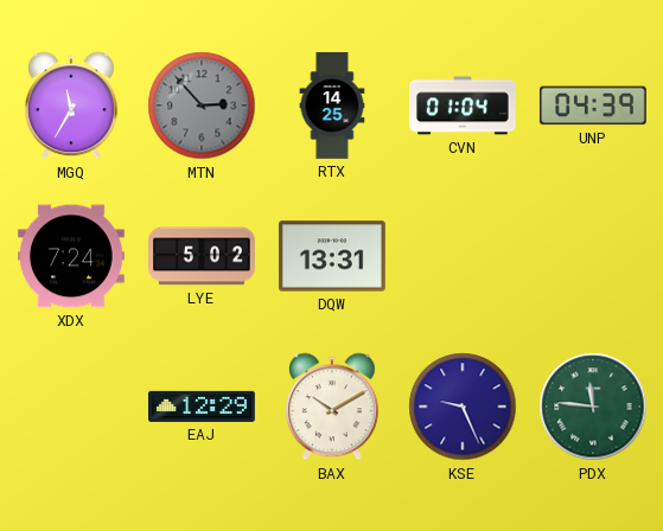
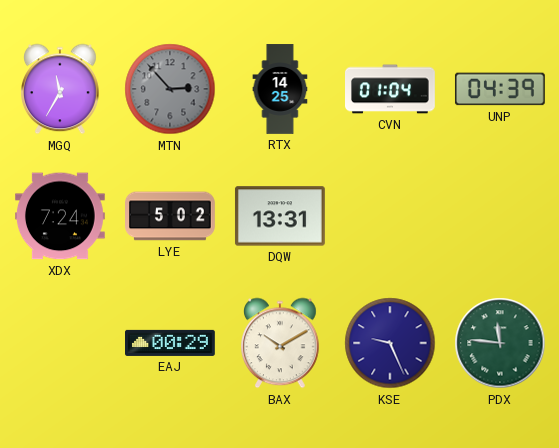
EAJ: 12:29 -> 00:29 (171, 343)
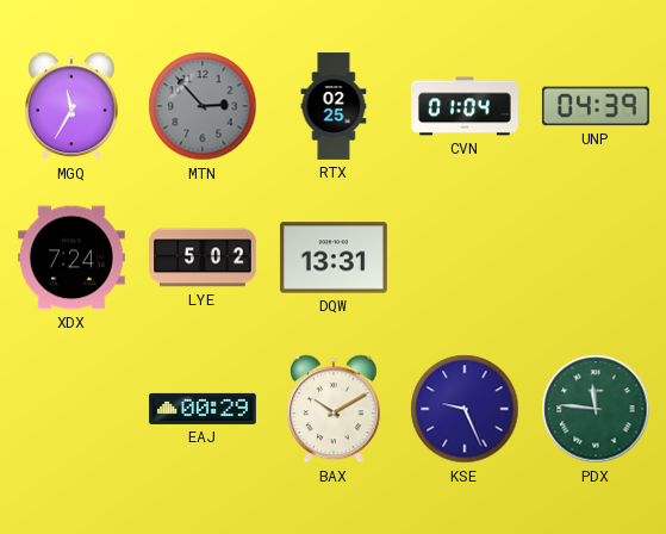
RTX: 14:25 -> 02:25 (334, 106)
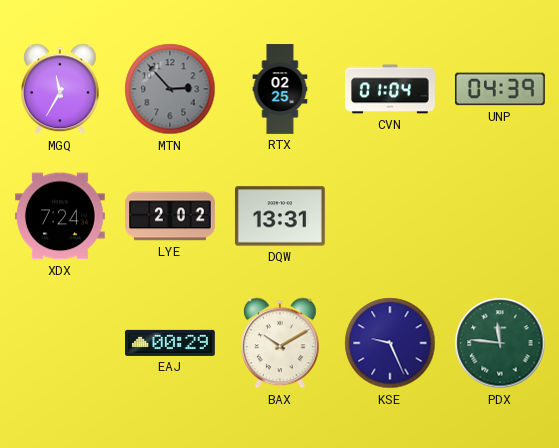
LYE: 5:02 -> 2:02 (171, 216)
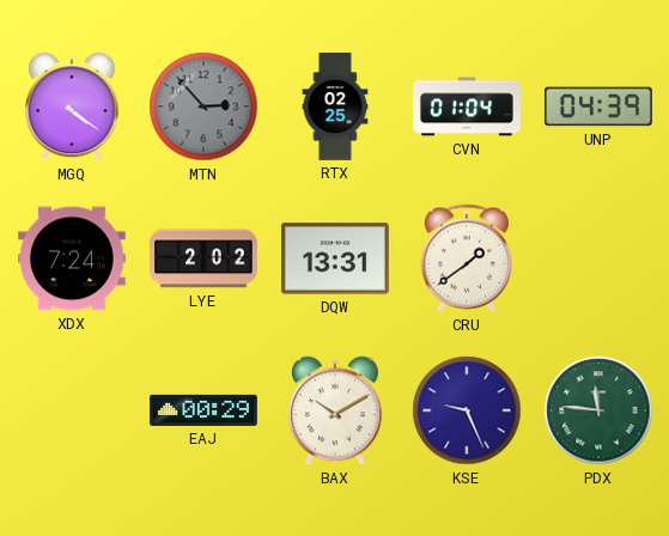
MGQ: 11:35 -> 4:21 (73, 106)
CRU: none -> 1:39 (467, 258)
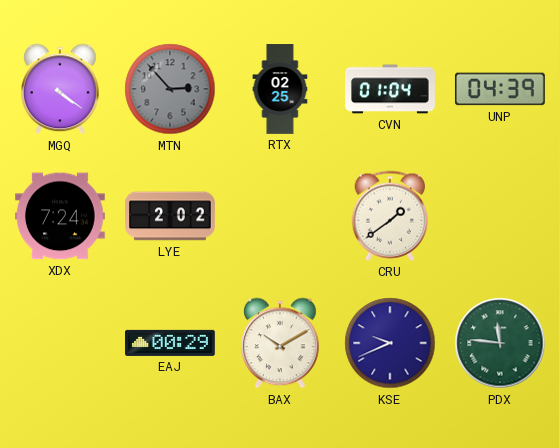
DQW: 13:31 -> none (335, 258)
KSE: 9:26 -> 9:41 (390, 343)
